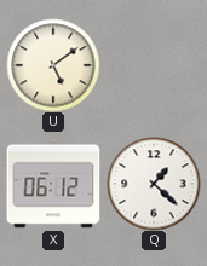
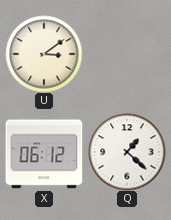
U: 5:09 -> 3:09 (44, 54)
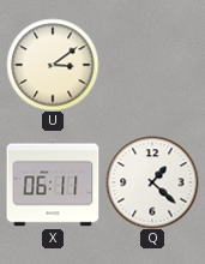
X: 06:12 -> 06:11 (53, 182)
